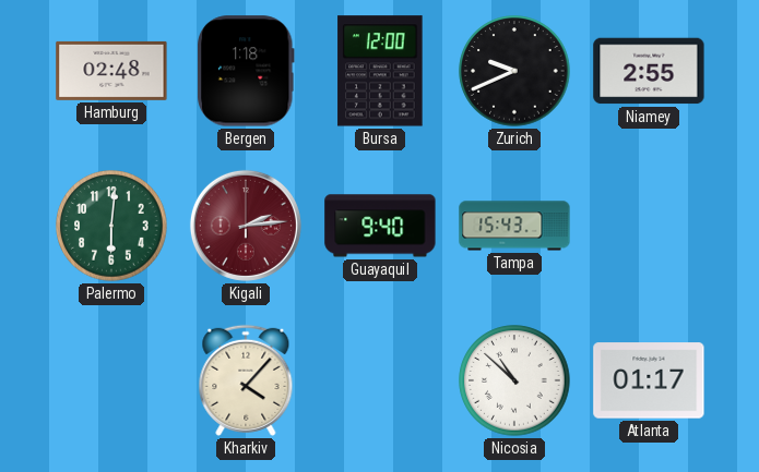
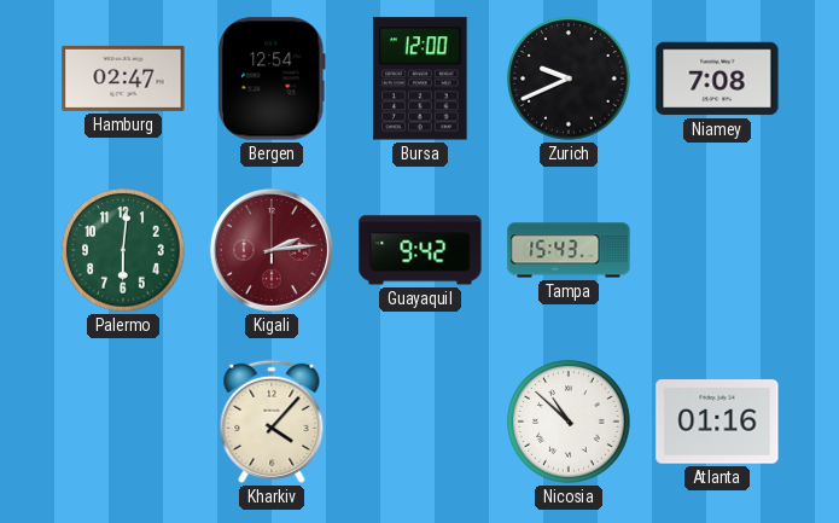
Hamburg: 02:48 -> 02:47 (123, 79)
Bergen: 1:18 -> 12:54 (273, 79)
Niamey: 2:55 -> 7:08 (717, 79)
Guayaquil: 9:40 -> 9:42 (420, 250)
Atlanta: 01:17 -> 01:16 (717, 422)
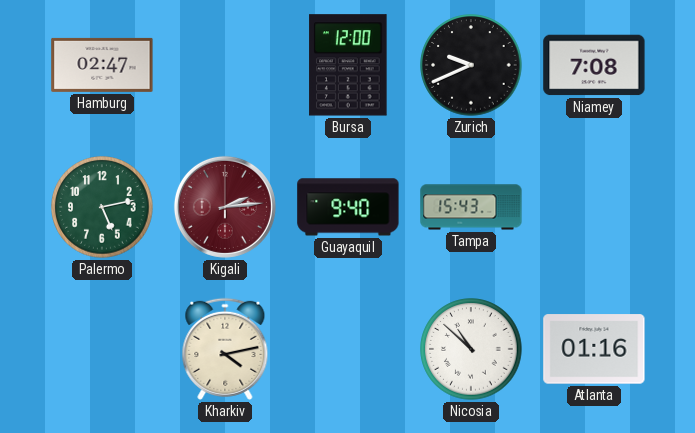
Bergen: 12:54 -> none (273, 79)
Palermo: 6:01 -> 5:13 (102, 207)
Guayaquil: 9:42 -> 9:40 (348, 207)
Kharkiv: 4:07 -> 4:13 (225, 349)
